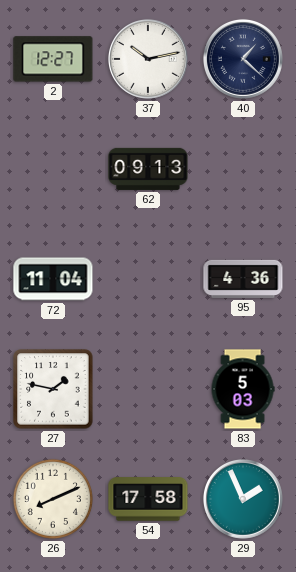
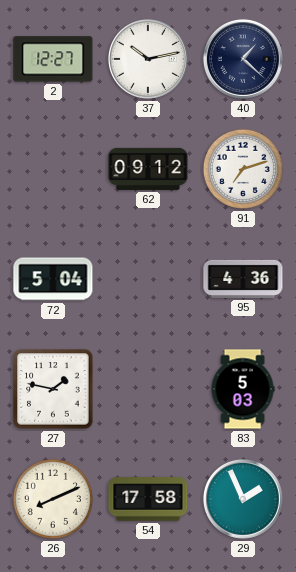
62: 09:13 -> 09:12 (148, 169)
91: none -> 7:12 (243, 169)
72: 11:04 -> 5:04 (53, 279)
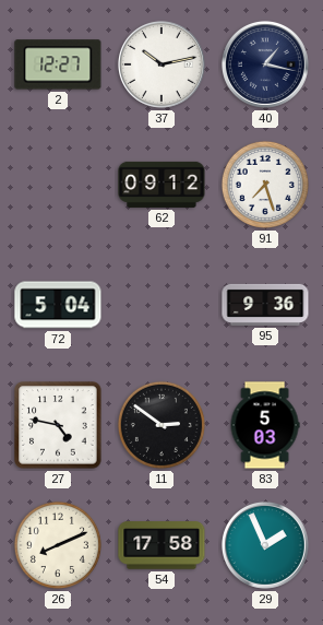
40: 1:22 -> 1:17 (265, 64)
91: 7:12 -> 7:27 (265, 185)
95: 4:36 -> 9:36 (265, 305)
27: 1:47 -> 4:47 (58, 425)
11: none -> 2:51 (161, 425)
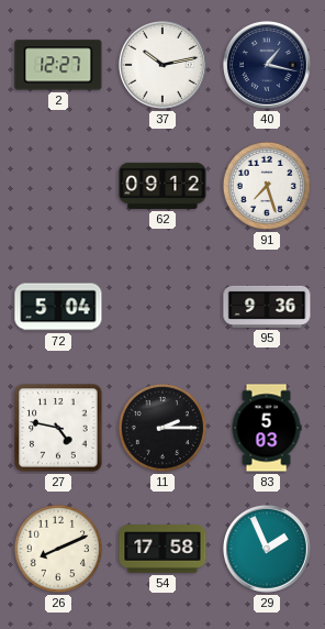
11: 2:51 -> 2:15 (162, 428)
